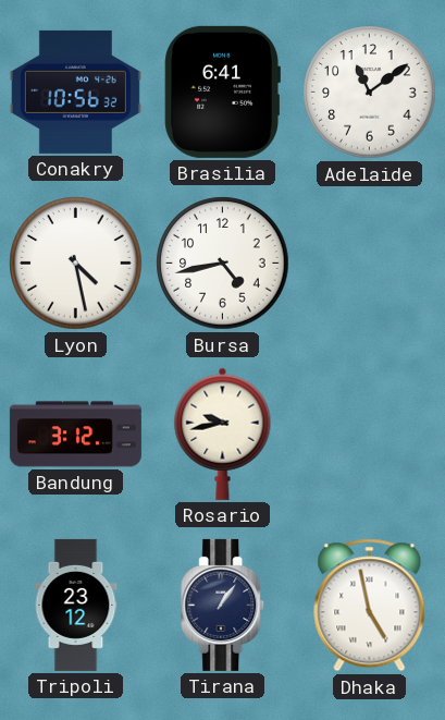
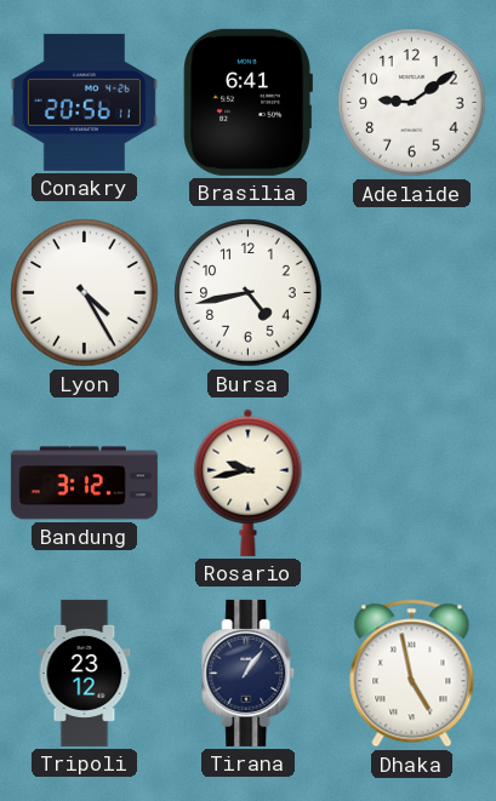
Conakry: 10:56 -> 20:56 (84, 102)
Adelaide: 11:09 -> 9:09 (412, 103)
Lyon: 4:28 -> 4:25 (85, 293)
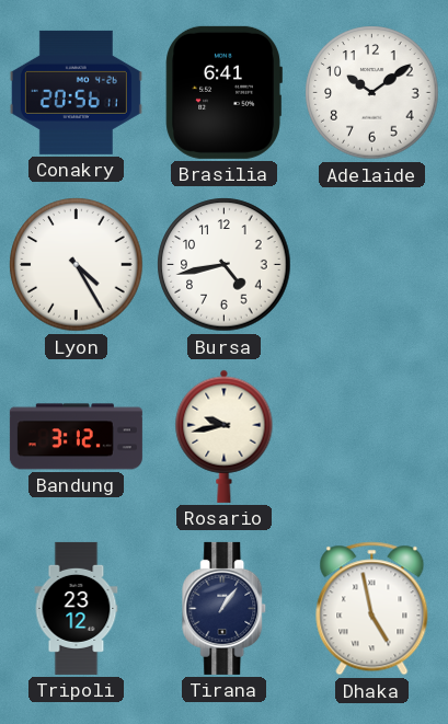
Adelaide: 9:09 -> 10:09 (372, 93)
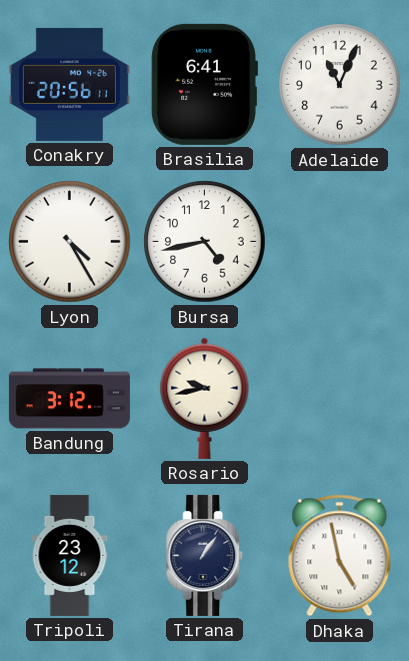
Adelaide: 10:09 -> 11:04 (340, 85)
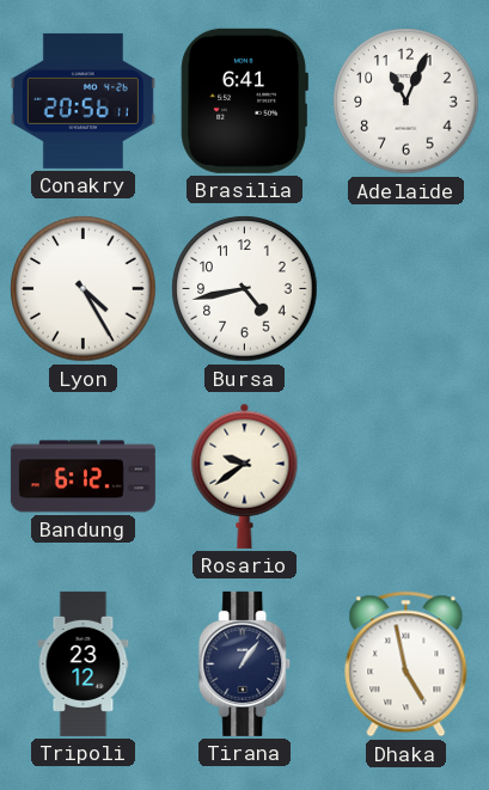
Bandung: 3:12 -> 6:12 (82, 477)
Rosario: 9:43 -> 9:39 (245, 476)
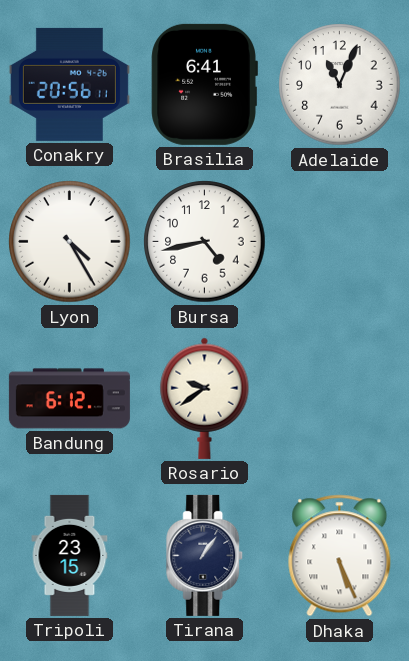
Tripoli: 23:12 -> 23:15 (70, 555)
Dhaka: 4:58 -> 5:26 (340, 556)
